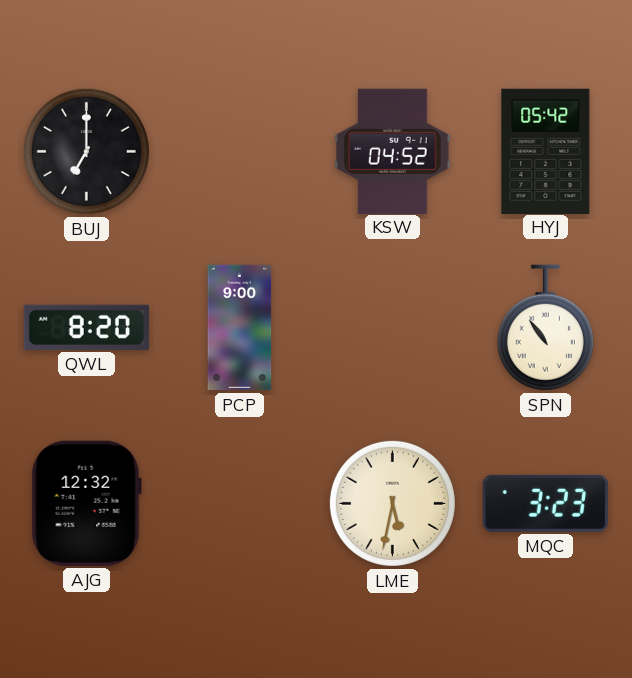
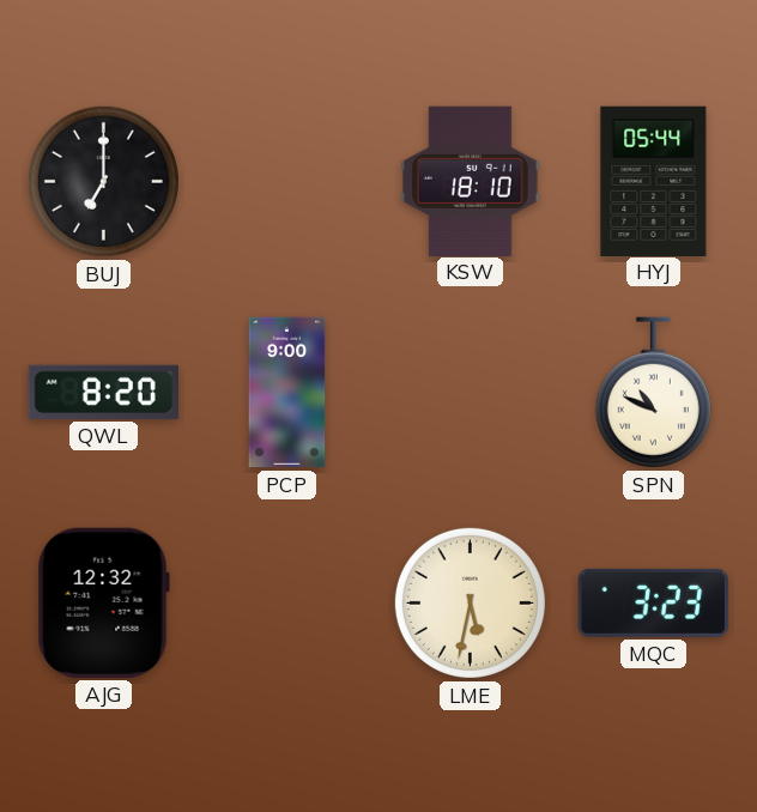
KSW: 04:52 -> 18:10 (471, 181)
HYJ: 05:42 -> 05:44 (654, 181)
SPN: 10:54 -> 10:49 (653, 393)
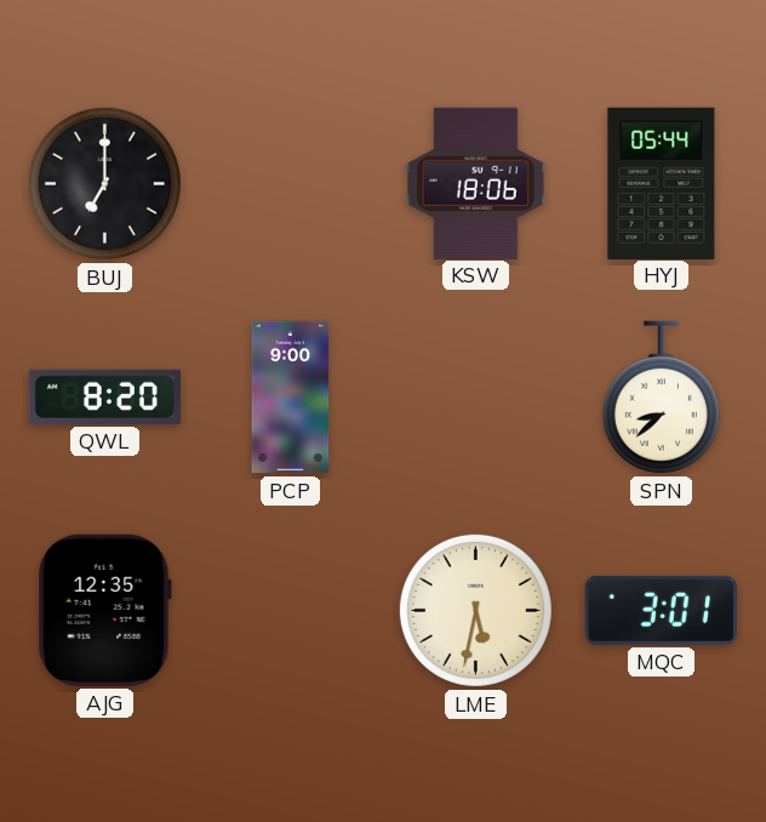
KSW: 18:10 -> 18:06 (476, 183)
SPN: 10:49 -> 8:38 (661, 398)
AJG: 12:32 -> 12:35 (104, 610)
MQC: 3:23 -> 3:01 (661, 610)
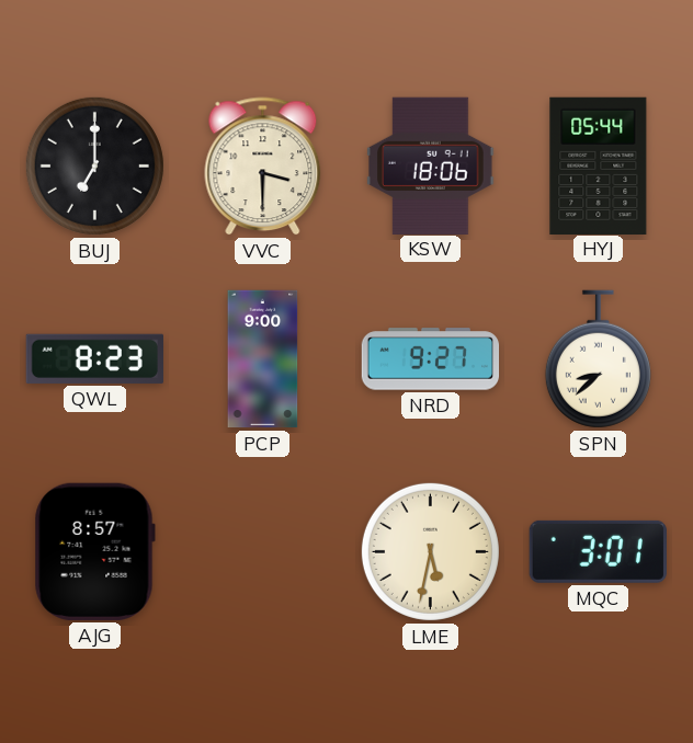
VVC: none -> 3:30 (263, 167)
QWL: 8:20 -> 8:23 (94, 358)
NRD: none -> 9:27 (431, 359)
AJG: 12:35 -> 8:57 (94, 551)
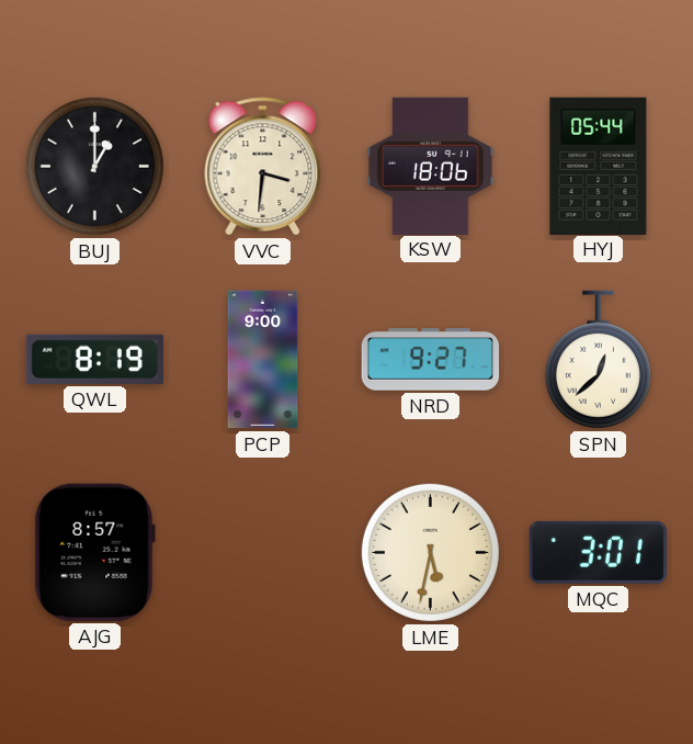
BUJ: 7:00 -> 1:00 (94, 166)
VVC: 3:30 -> 3:31 (263, 167)
QWL: 8:23 -> 8:19 (94, 359)
SPN: 8:38 -> 12:38 (598, 360)
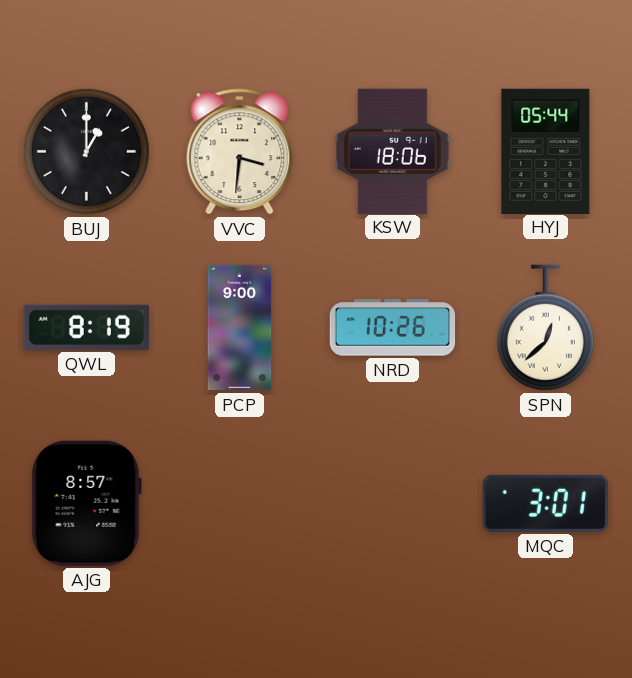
NRD: 9:27 -> 10:26 (393, 328)
LME: 5:32 -> none (430, 552)
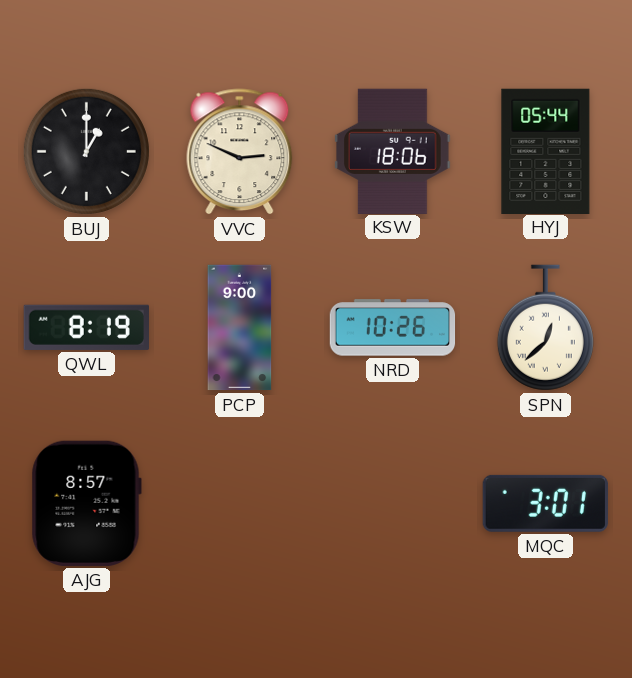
VVC: 3:31 -> 2:49 (240, 152)
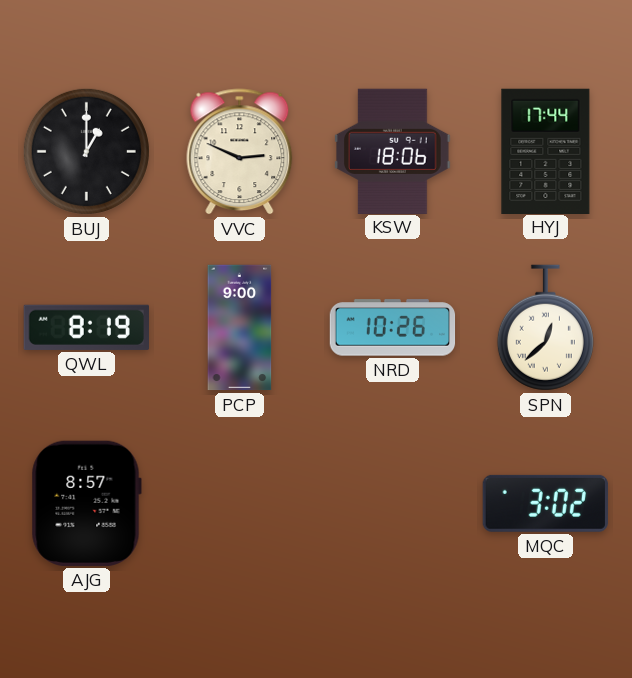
HYJ: 05:44 -> 17:44 (546, 151)
MQC: 3:01 -> 3:02 (545, 503)
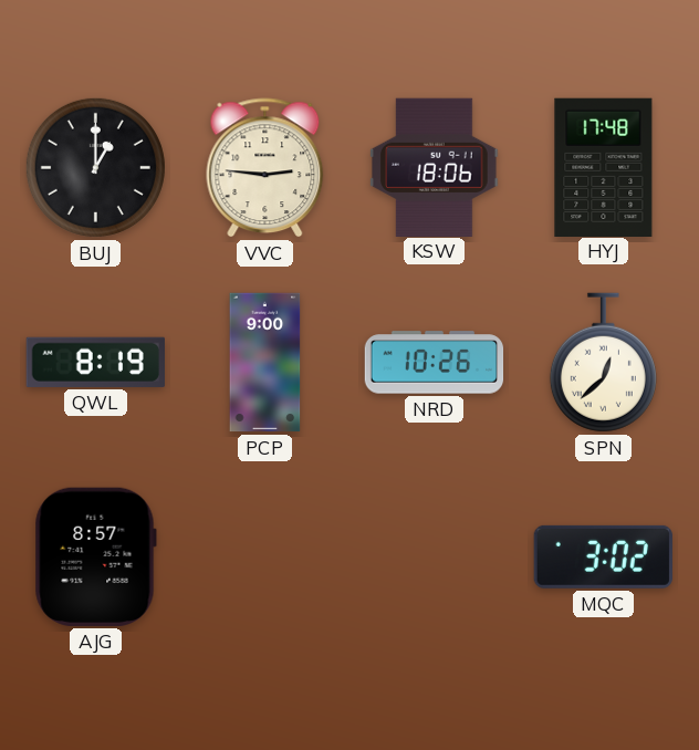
VVC: 2:49 -> 2:46 (265, 168)
HYJ: 17:44 -> 17:48 (604, 167)
